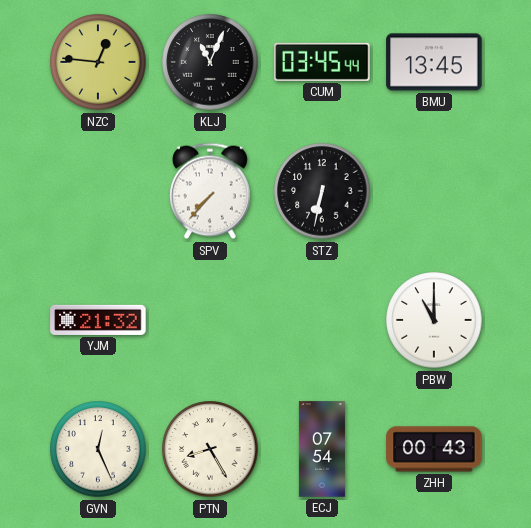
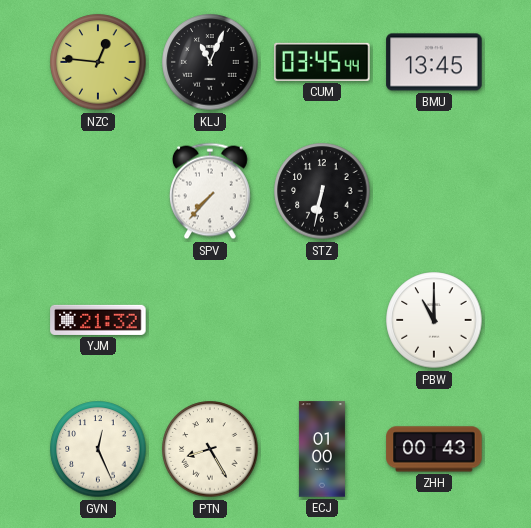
ECJ: 07:54 -> 01:00 (322, 449)
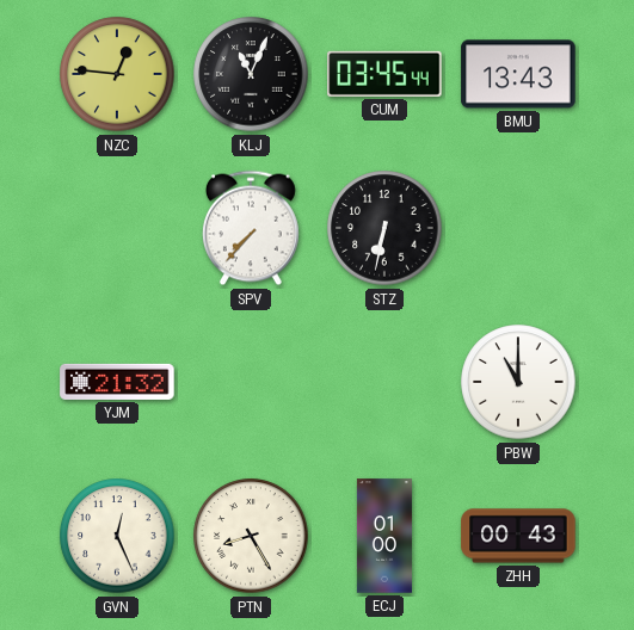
BMU: 13:45 -> 13:43 (518, 74)
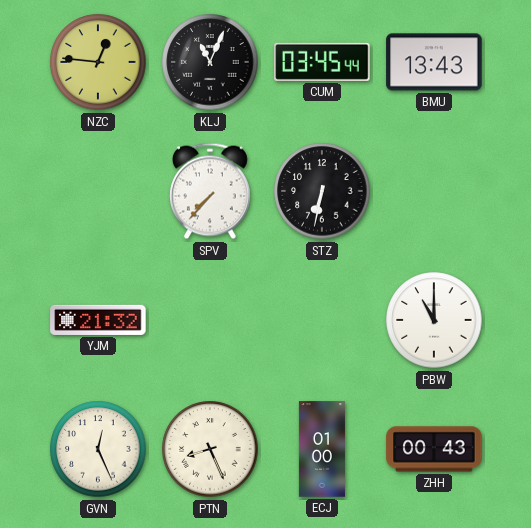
PTN: 8:25 -> 8:26 (210, 449)
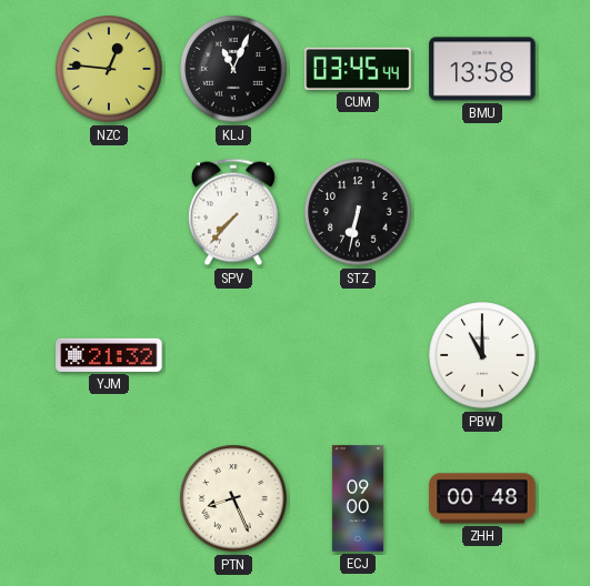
BMU: 13:43 -> 13:58 (482, 69)
GVN: 12:26 -> none (98, 449)
ECJ: 01:00 -> 09:00 (358, 498)
ZHH: 00:43 -> 00:48 (482, 498)
